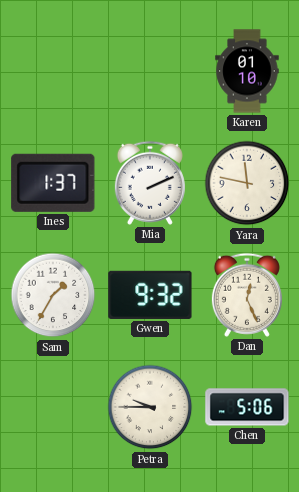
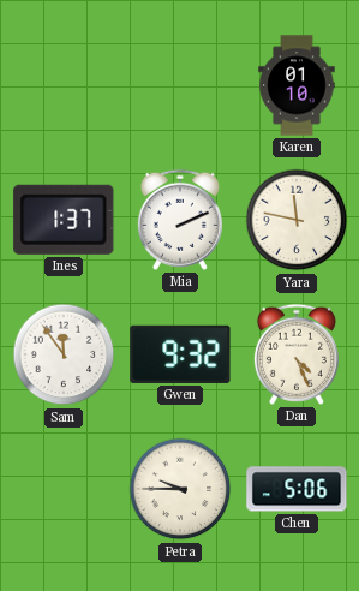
Sam: 1:35 -> 11:54 (64, 354)
Dan: 12:26 -> 4:26 (297, 354)
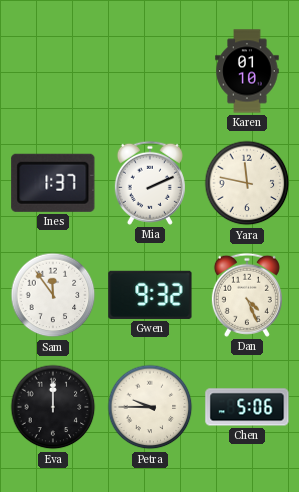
Eva: none -> 12:00 (53, 407)
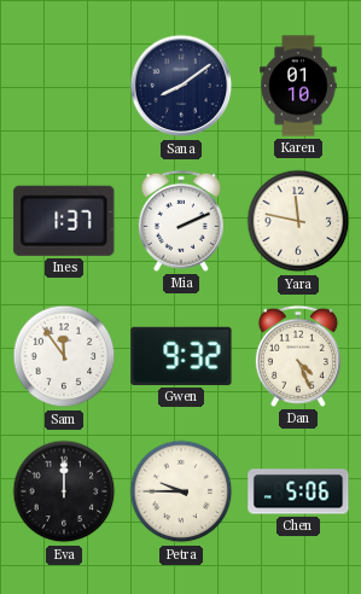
Sana: none -> 8:09 (181, 86)
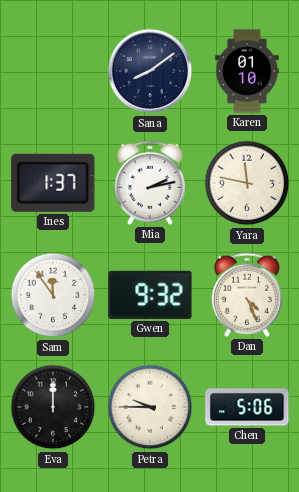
Mia: 2:11 -> 2:13 (150, 183)
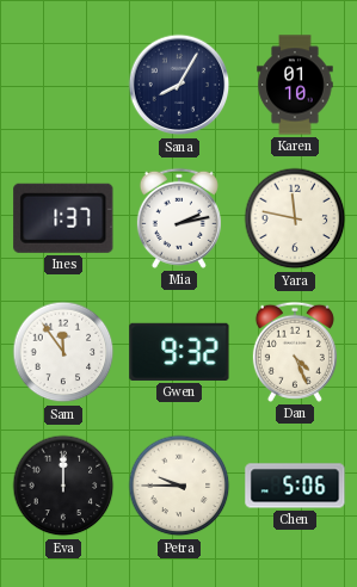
Sana: 8:09 -> 8:05 (179, 85)
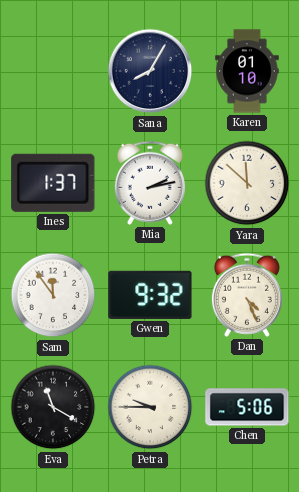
Yara: 11:47 -> 11:52 (247, 183)
Eva: 12:00 -> 11:20 (53, 407)
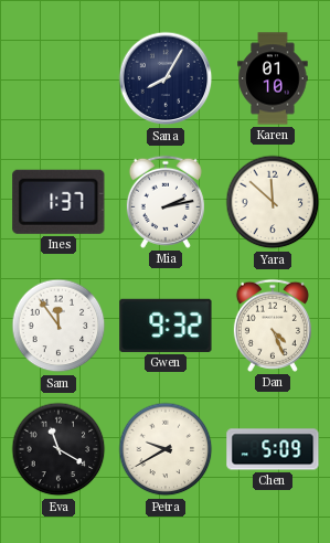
Petra: 9:45 -> 9:40 (166, 449)
Chen: 5:06 -> 5:09 (273, 449)
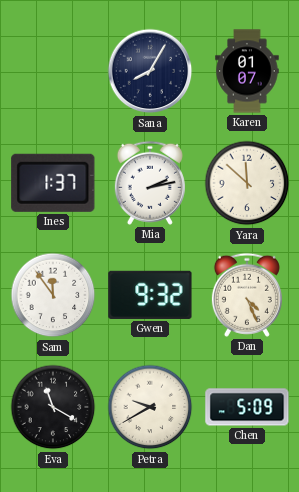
Karen: 01:10 -> 01:07 (247, 71)
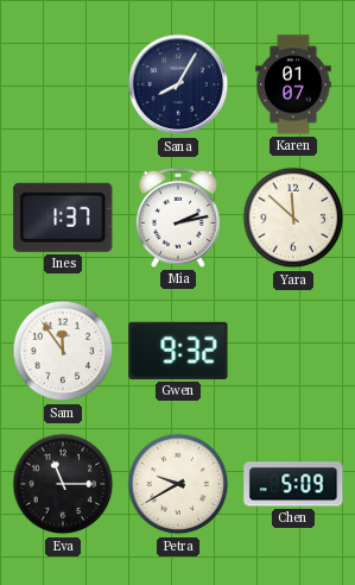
Dan: 4:26 -> none (247, 295)
Eva: 11:20 -> 11:15 (63, 484)
